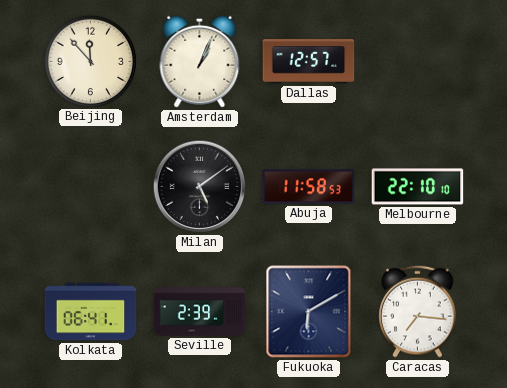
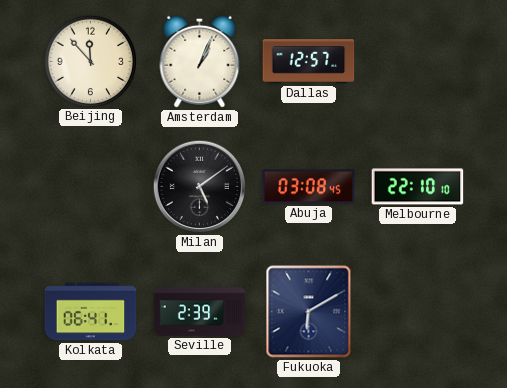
Abuja: 11:58 -> 03:08 (309, 187)
Caracas: 7:16 -> none (418, 311)
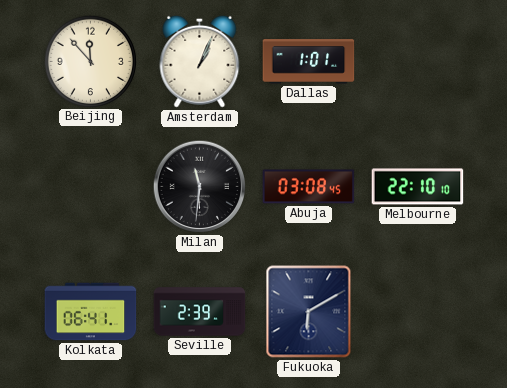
Dallas: 12:57 -> 1:01 (309, 62)
Milan: 5:09 -> 11:31 (200, 187)
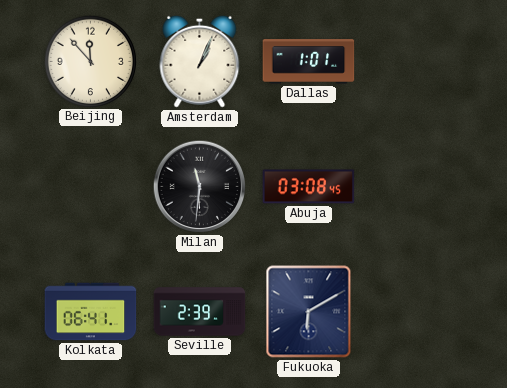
Melbourne: 22:10 -> none (418, 187)
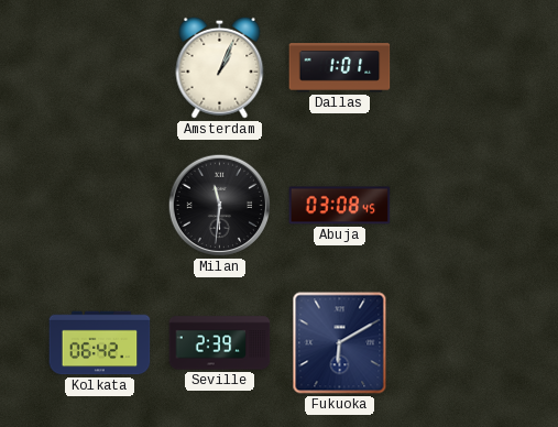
Beijing: 11:53 -> none (90, 61)
Kolkata: 06:41 -> 06:42 (100, 343)
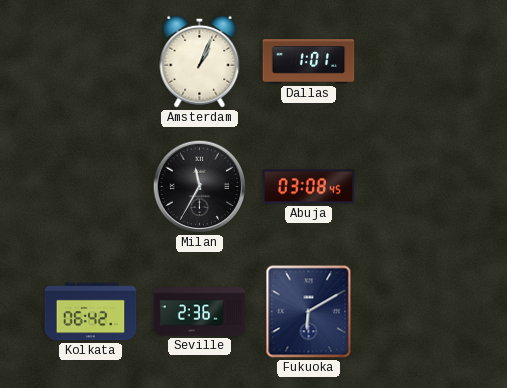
Milan: 11:31 -> 11:35 (200, 187)
Seville: 2:39 -> 2:36 (200, 312)
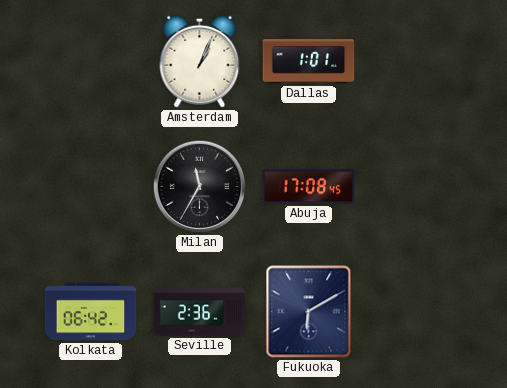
Abuja: 03:08 -> 17:08 (309, 187)
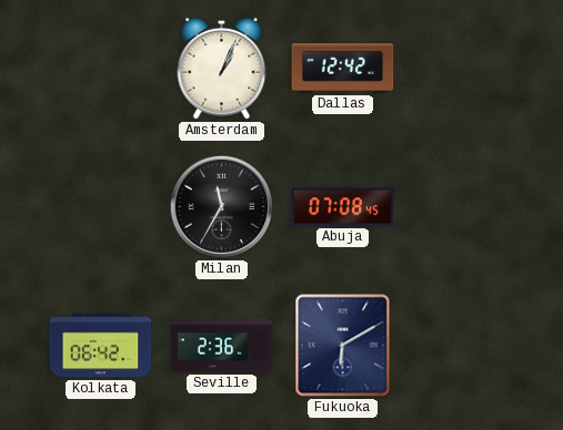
Dallas: 1:01 -> 12:42 (343, 69)
Abuja: 17:08 -> 07:08 (343, 207)
